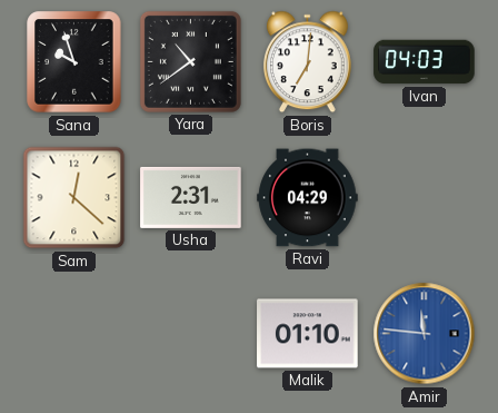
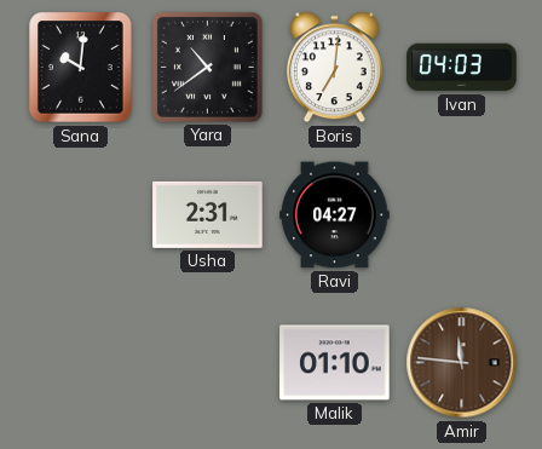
Sana: 9:57 -> 10:01 (81, 68)
Sam: 12:22 -> none (74, 198)
Ravi: 04:29 -> 04:27 (335, 215)
Amir dial: blue -> brown (462, 363)
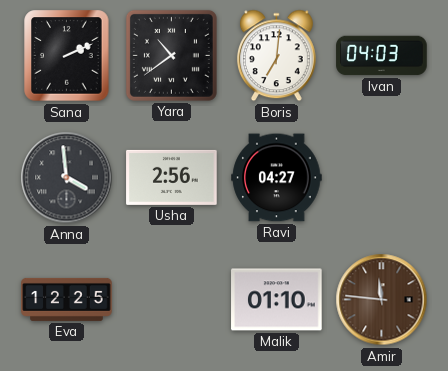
Sana: 10:01 -> 2:11 (67, 56)
Anna: none -> 3:59 (67, 178)
Usha: 2:31 -> 2:56 (172, 177)
Eva: none -> 12:25 (67, 299)
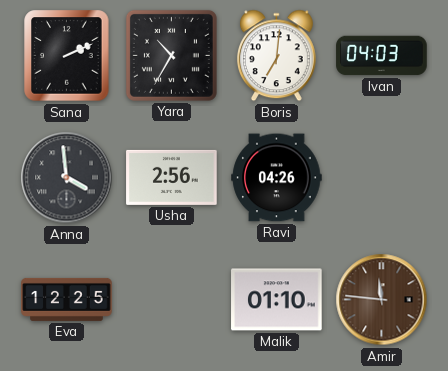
Yara: 10:39 -> 10:35 (171, 55)
Ravi: 04:27 -> 04:26 (277, 178)
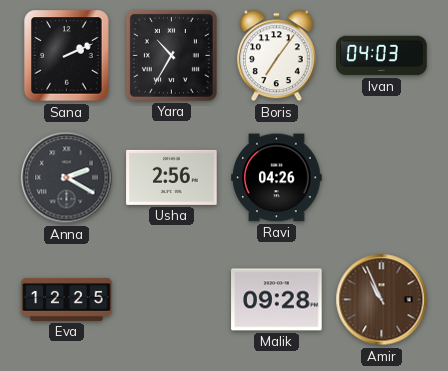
Boris: 7:01 -> 7:06 (276, 56)
Anna: 3:59 -> 2:20 (67, 178)
Malik: 01:10 -> 09:28 (277, 300)
Amir: 11:46 -> 10:56 (382, 300)
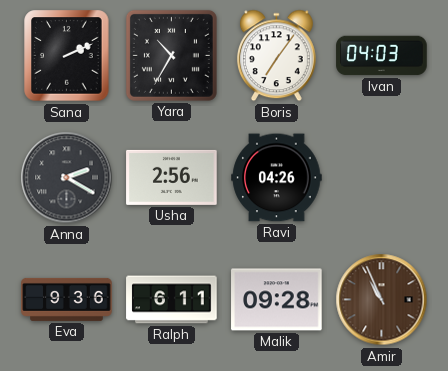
Eva: 12:25 -> 9:36 (67, 299)
Ralph: none -> 6:11 (172, 300)
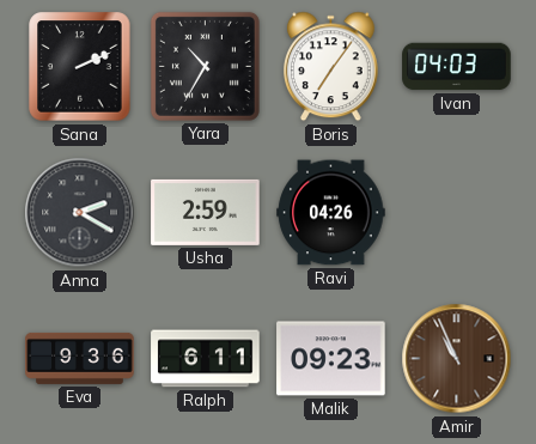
Usha: 2:56 -> 2:59 (206, 212)
Malik: 09:28 -> 09:23 (331, 359)
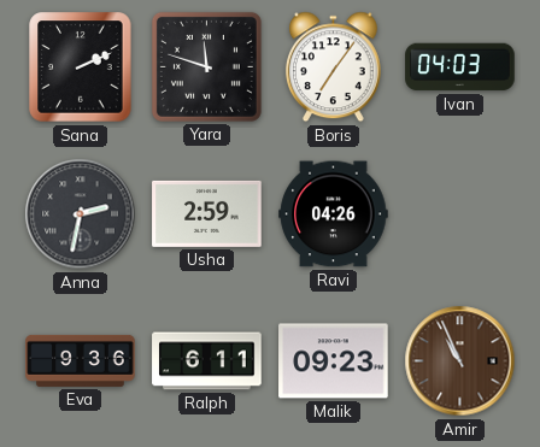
Yara: 10:35 -> 11:48 (206, 66)
Anna: 2:20 -> 2:32 (81, 214)
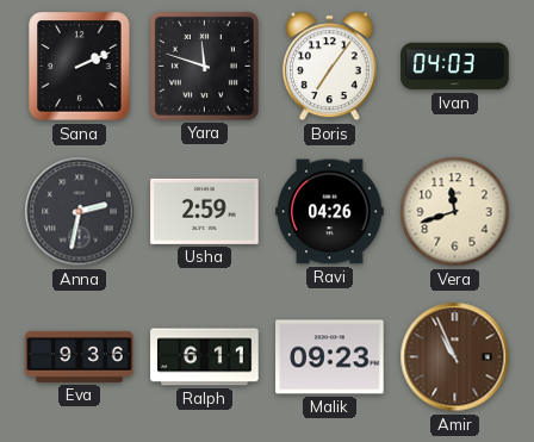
Vera: none -> 11:42 (455, 212)
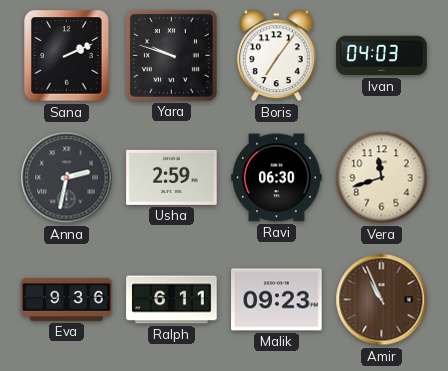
Yara: 11:48 -> 9:48 (171, 55)
Ravi: 04:26 -> 06:30 (277, 178)
